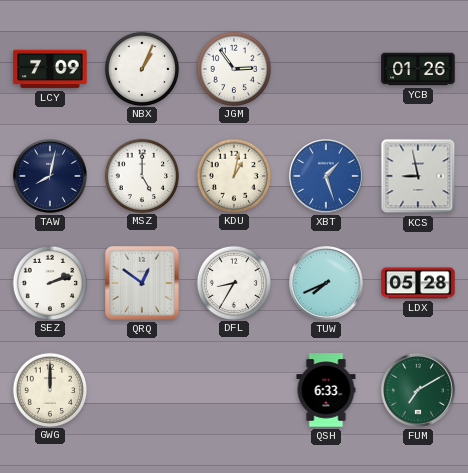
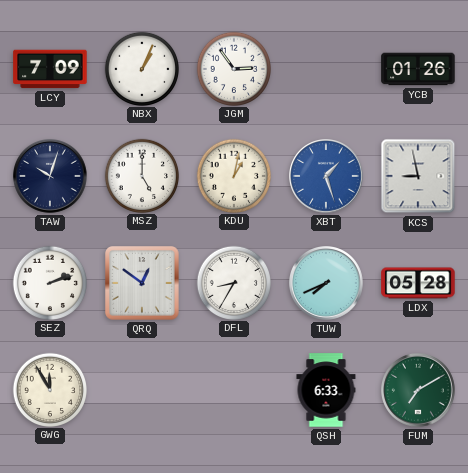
TAW: 8:02 -> 10:03 (51, 177)
GWG: 12:00 -> 11:55 (49, 389)
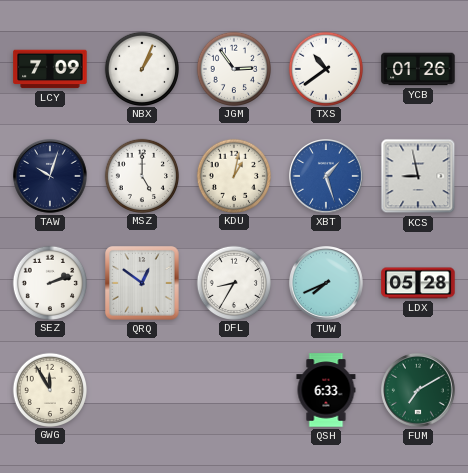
TXS: none -> 10:39 (325, 68)
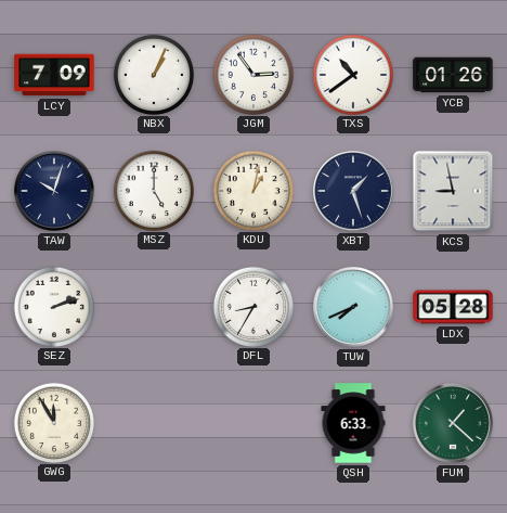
XBT dial: blue -> navy (354, 192)
QRQ: 12:51 -> none (142, 283)
FUM: 7:10 -> 1:22 (454, 424)
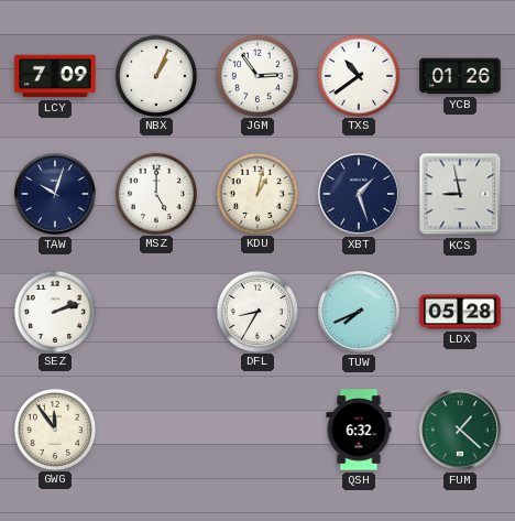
GWG: 11:55 -> 11:54 (54, 428)
QSH: 6:33 -> 6:32 (359, 430)
